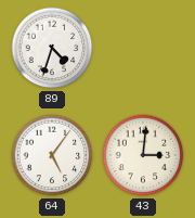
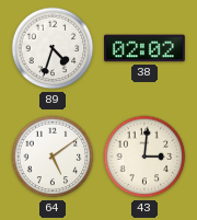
38: none -> 02:02 (144, 48)
64: 5:06 -> 5:09 (53, 157)
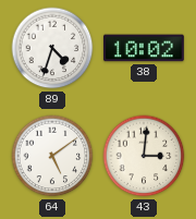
38: 02:02 -> 10:02 (144, 48)
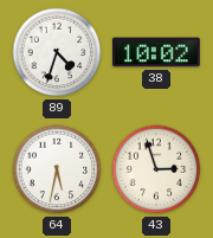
64: 5:09 -> 5:32 (57, 169)
43: 3:01 -> 2:57 (156, 169)
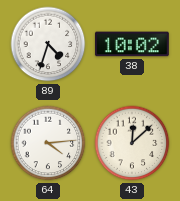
64: 5:32 -> 4:14 (48, 143)
43: 2:57 -> 12:08 (132, 143)
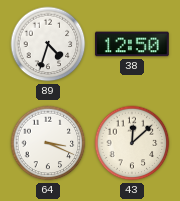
38: 10:02 -> 12:50 (132, 44)
64: 4:14 -> 3:19 (48, 143)
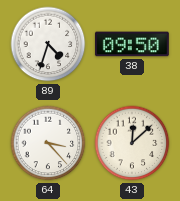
38: 12:50 -> 09:50 (132, 44)
64: 3:19 -> 3:23 (48, 143)
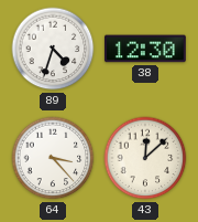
38: 09:50 -> 12:30 (145, 49)
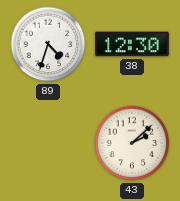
64: 3:23 -> none (53, 158)
43: 12:08 -> 2:08 (132, 143)
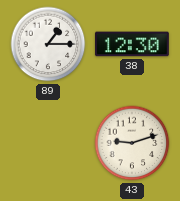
89: 4:33 -> 1:15 (48, 44)
43: 2:08 -> 9:12 (132, 143)
